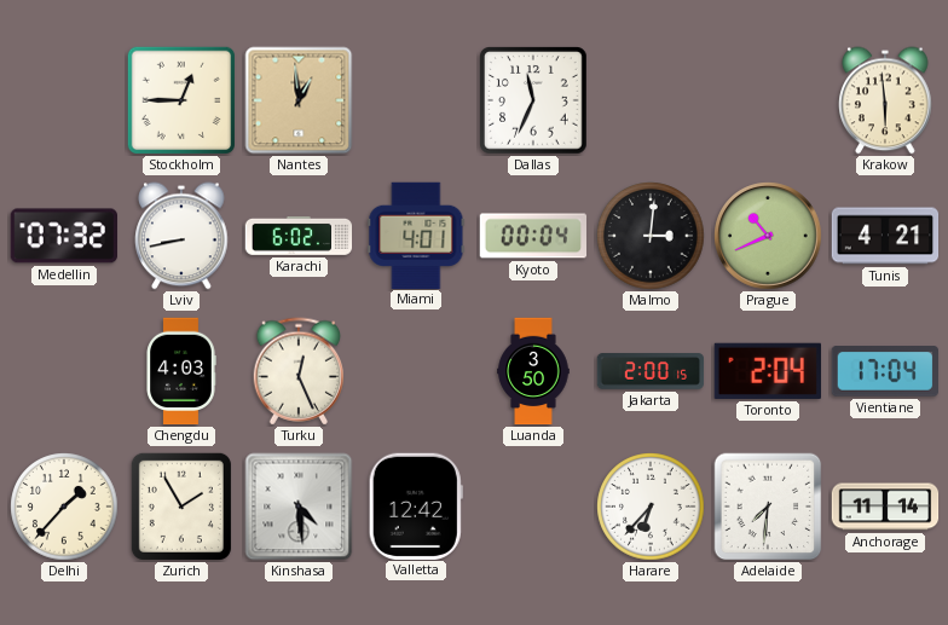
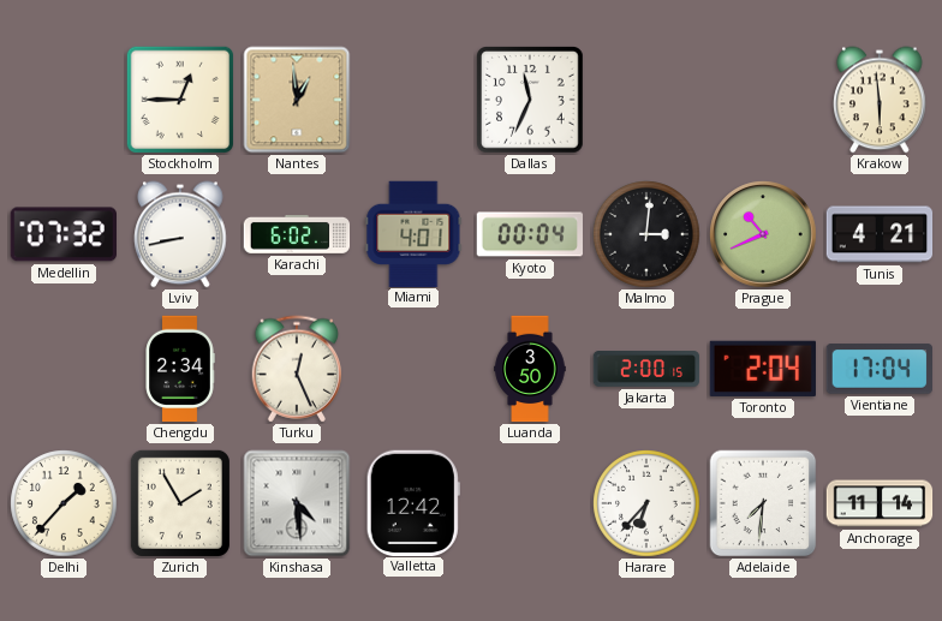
Chengdu: 4:03 -> 2:34 (180, 369)
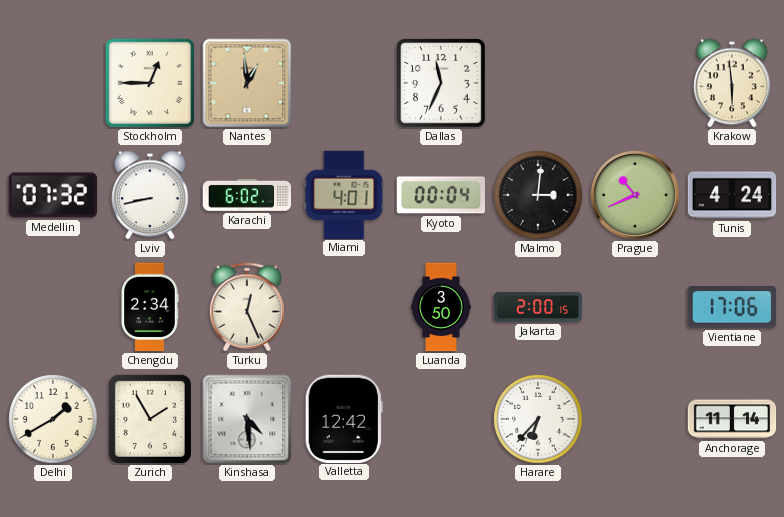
Tunis: 4:21 -> 4:24 (732, 195)
Toronto: 2:04 -> none (763, 369)
Vientiane: 17:04 -> 17:06 (731, 307)
Delhi: 1:37 -> 1:40 (53, 419)
Adelaide: 7:31 -> none (763, 503)
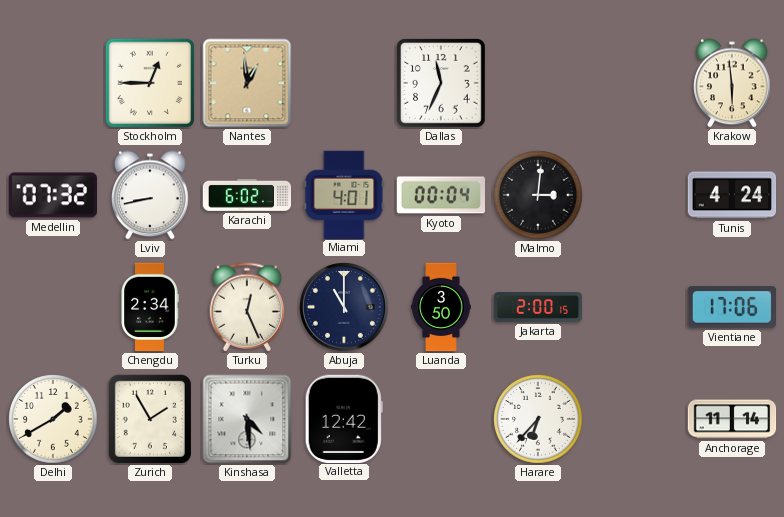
Prague: 10:41 -> none (635, 195)
Abuja: none -> 11:00 (344, 307)
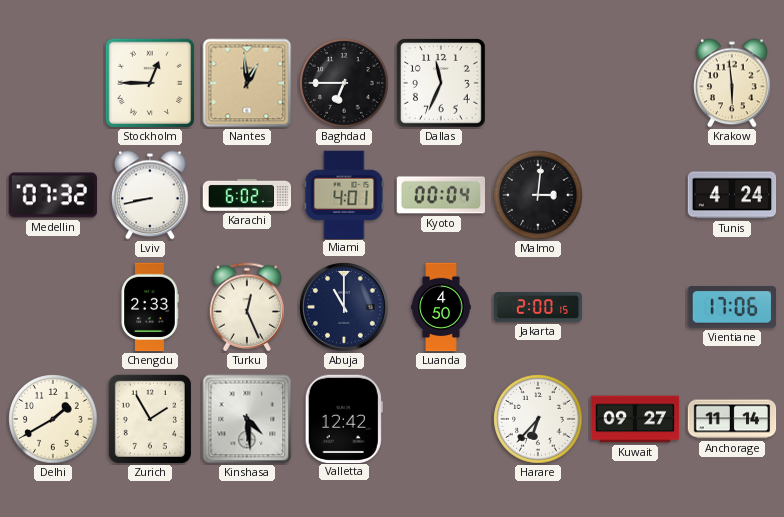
Baghdad: none -> 6:45 (344, 83)
Chengdu: 2:34 -> 2:33 (150, 307)
Luanda: 3:50 -> 4:50 (441, 307)
Kuwait: none -> 09:27 (635, 419)
